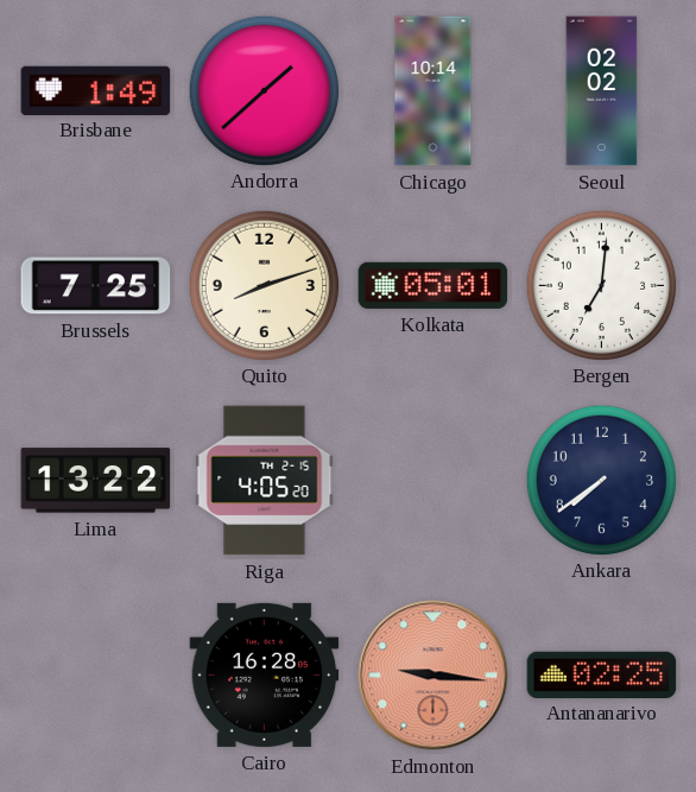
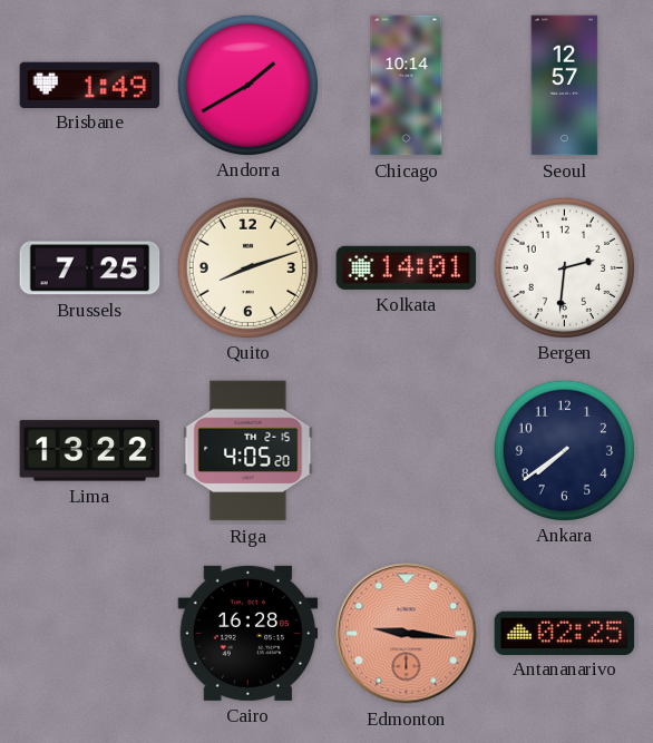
Andorra: 1:38 -> 1:40 (247, 85)
Seoul: 02:02 -> 12:57 (565, 86)
Kolkata: 05:01 -> 14:01 (407, 267)
Bergen: 7:01 -> 2:31 (564, 267)
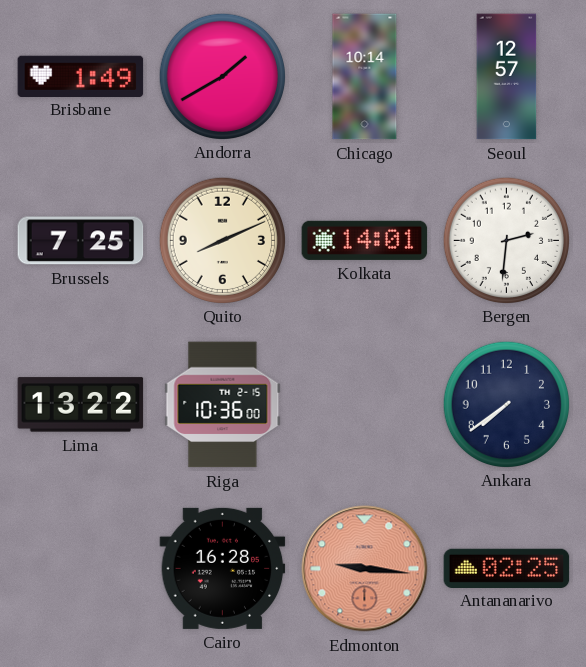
Quito: 8:12 -> 8:11 (222, 240)
Riga: 4:05 -> 10:36 (223, 405)
